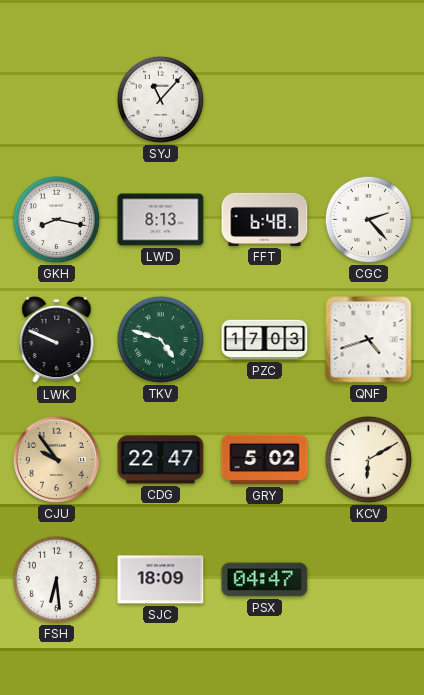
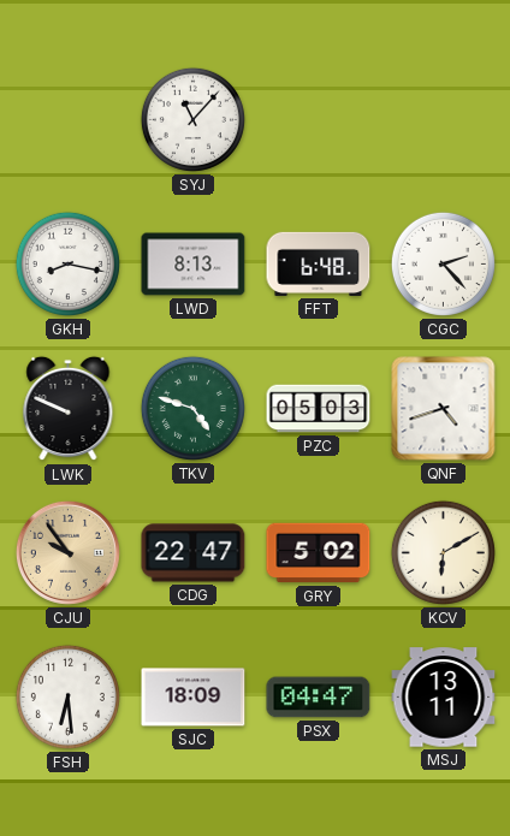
PZC: 17:03 -> 05:03 (319, 409)
MSJ: none -> 13:11 (444, 698)
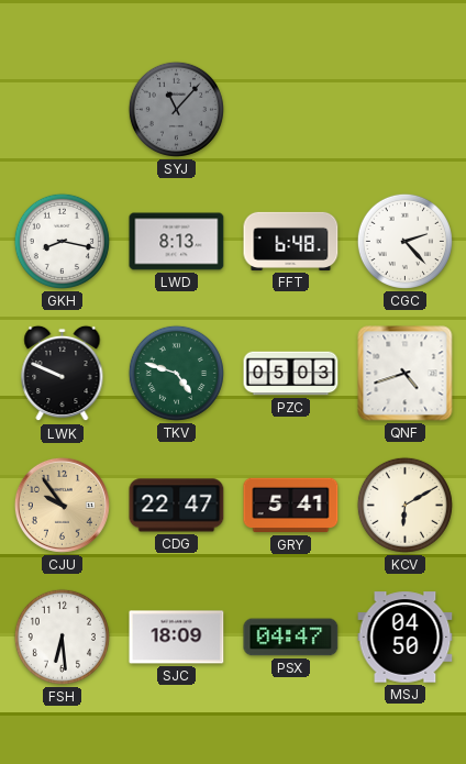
SYJ dial: white -> grey (176, 109)
GRY: 5:02 -> 5:41 (291, 506)
MSJ: 13:11 -> 04:50 (406, 638)
